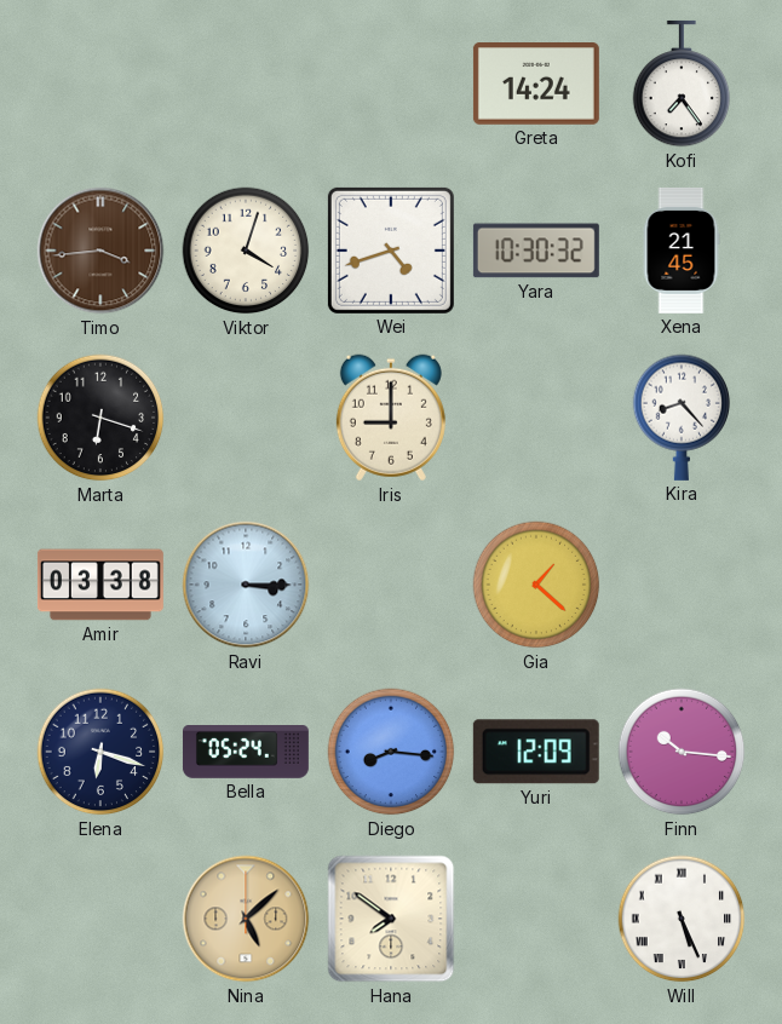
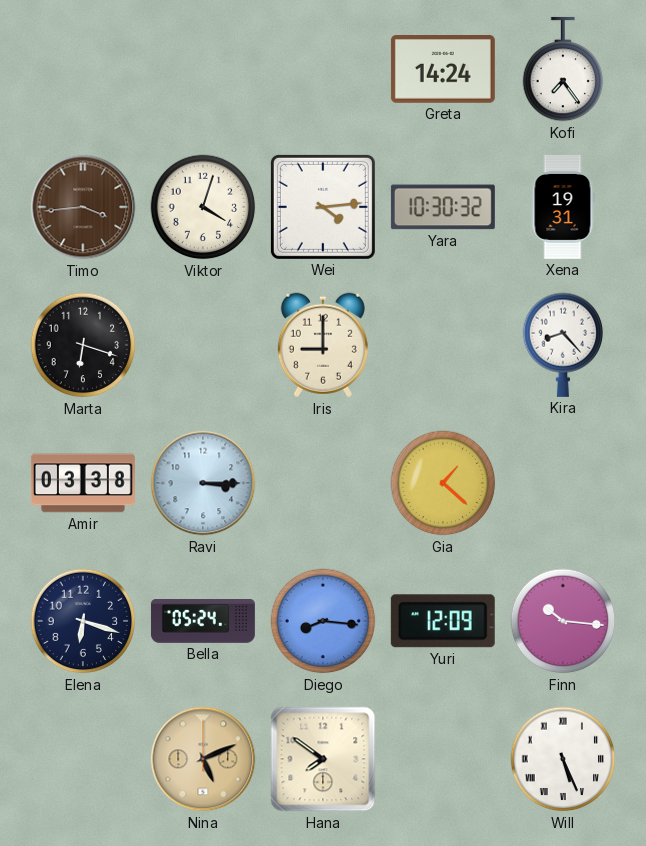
Wei: 4:42 -> 4:14 (323, 207)
Xena: 21:45 -> 19:31 (563, 207)
Nina: 5:08 -> 5:11 (203, 759)
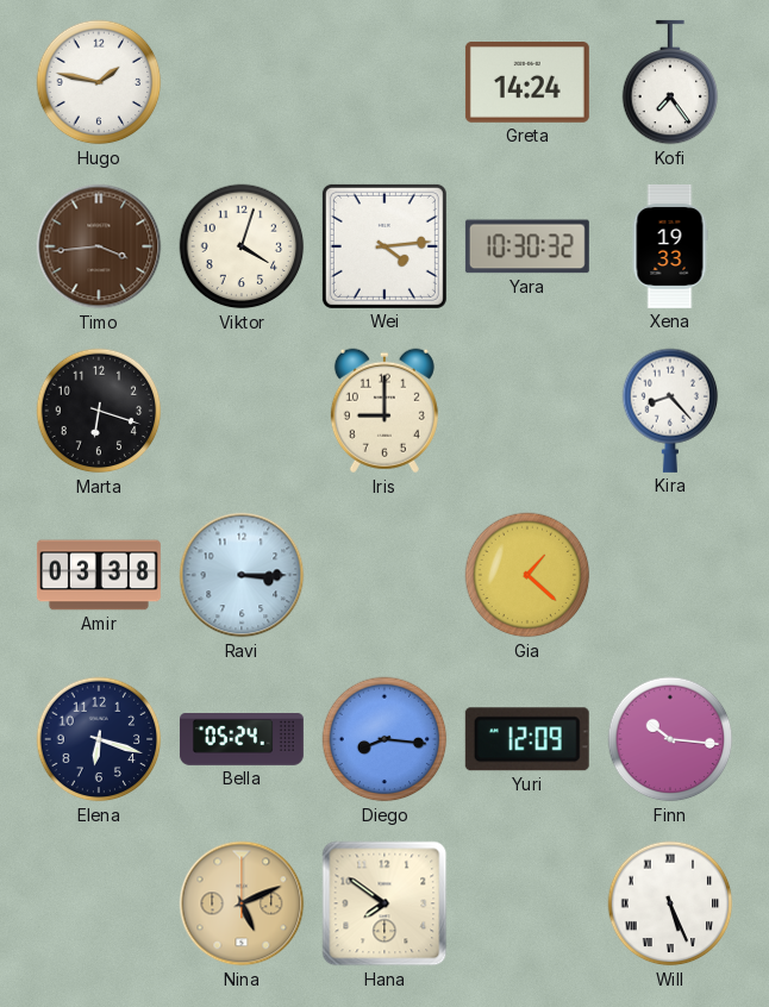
Hugo: none -> 1:47 (99, 82)
Xena: 19:31 -> 19:33 (670, 246)
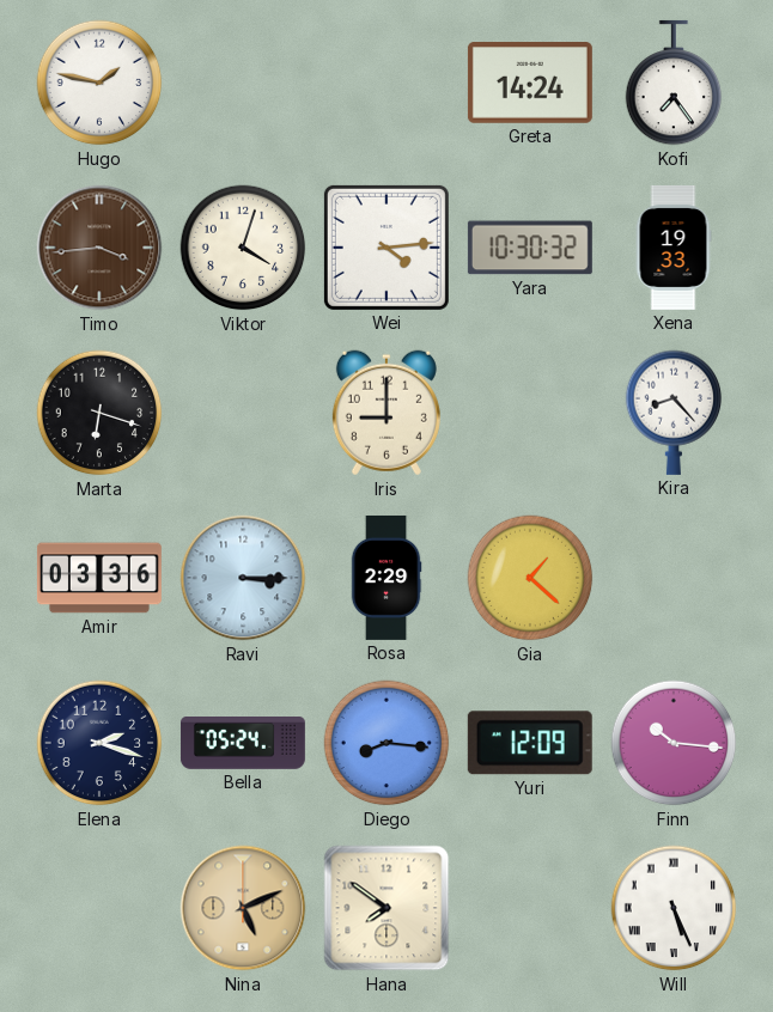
Amir: 03:38 -> 03:36 (99, 578)
Rosa: none -> 2:29 (386, 578)
Elena: 6:18 -> 2:18 (99, 743)
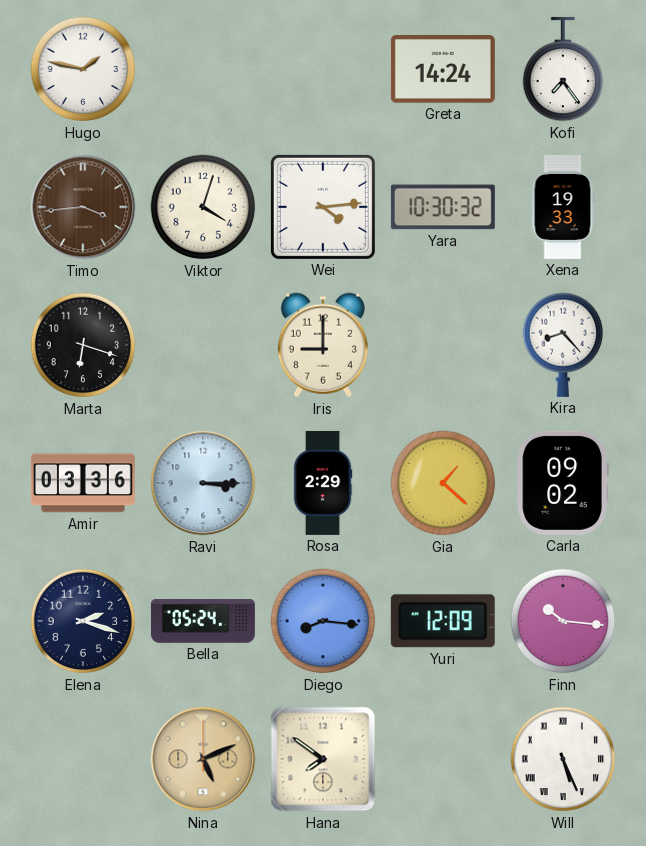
Carla: none -> 09:02 (563, 483)
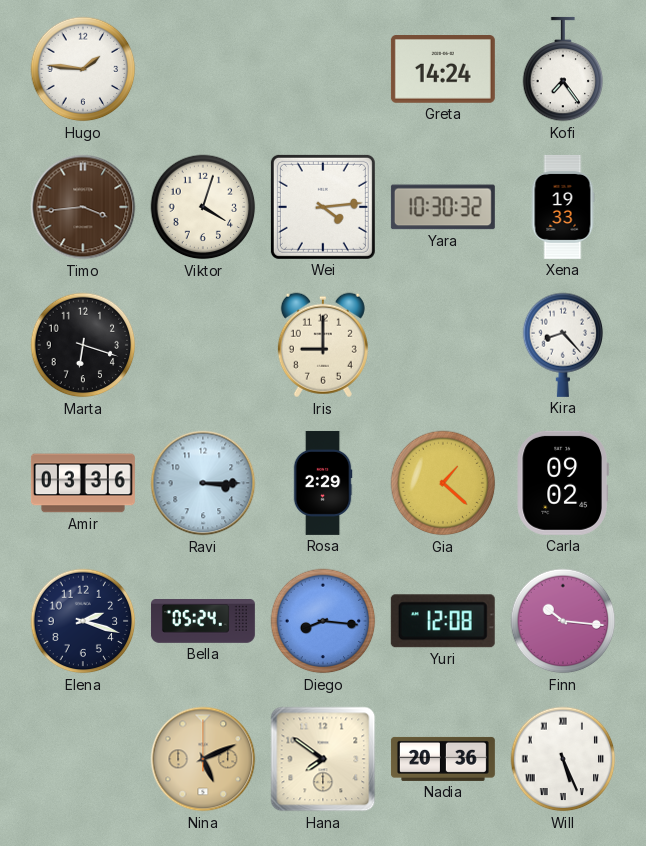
Hugo: 1:47 -> 1:46 (83, 69)
Yuri: 12:09 -> 12:08 (443, 621)
Nadia: none -> 20:36 (443, 759)
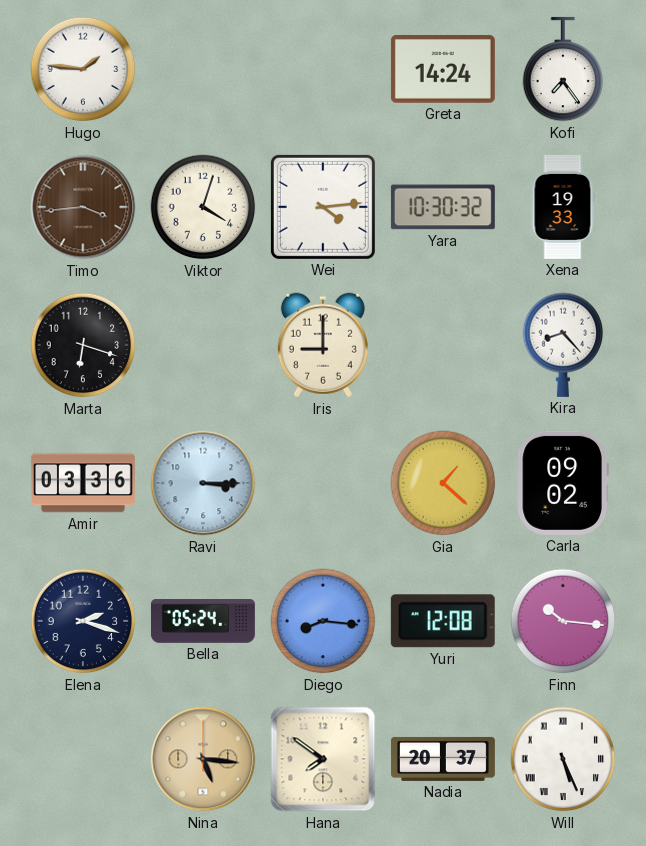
Rosa: 2:29 -> none (323, 483)
Nina: 5:11 -> 5:16 (203, 759)
Nadia: 20:36 -> 20:37 (443, 759)
